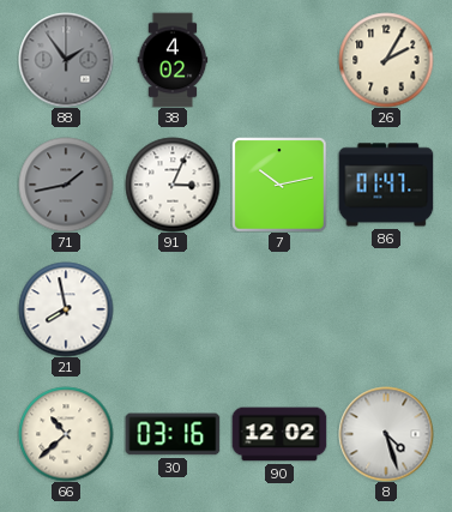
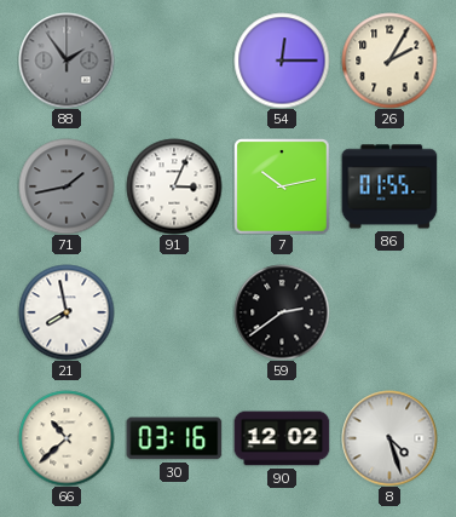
38: 4:02 -> none (173, 60)
54: none -> 12:15 (282, 61)
86: 01:47 -> 01:55 (389, 186)
59: none -> 2:39 (282, 312)
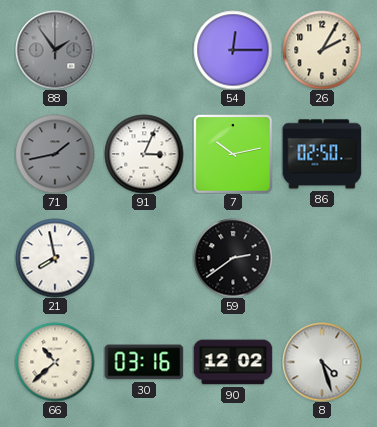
86: 01:55 -> 02:50 (322, 154)
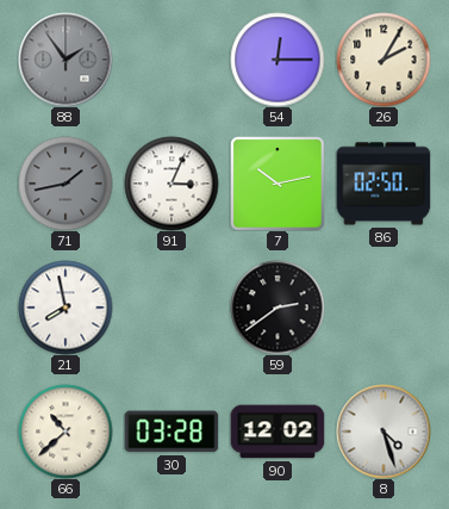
30: 03:16 -> 03:28 (172, 432)
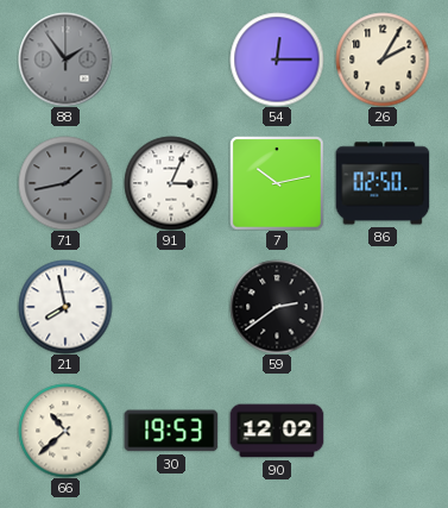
30: 03:28 -> 19:53 (171, 431)
8: 4:27 -> none (383, 432)
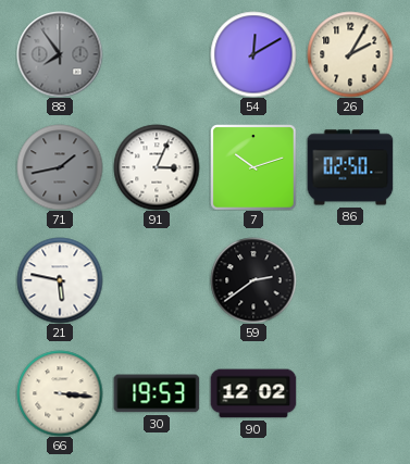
88: 1:54 -> 7:54 (60, 54)
54: 12:15 -> 12:10 (253, 54)
7: 10:13 -> 10:12 (253, 167)
21: 7:58 -> 5:47 (60, 280)
66: 10:38 -> 3:16 (60, 393)
